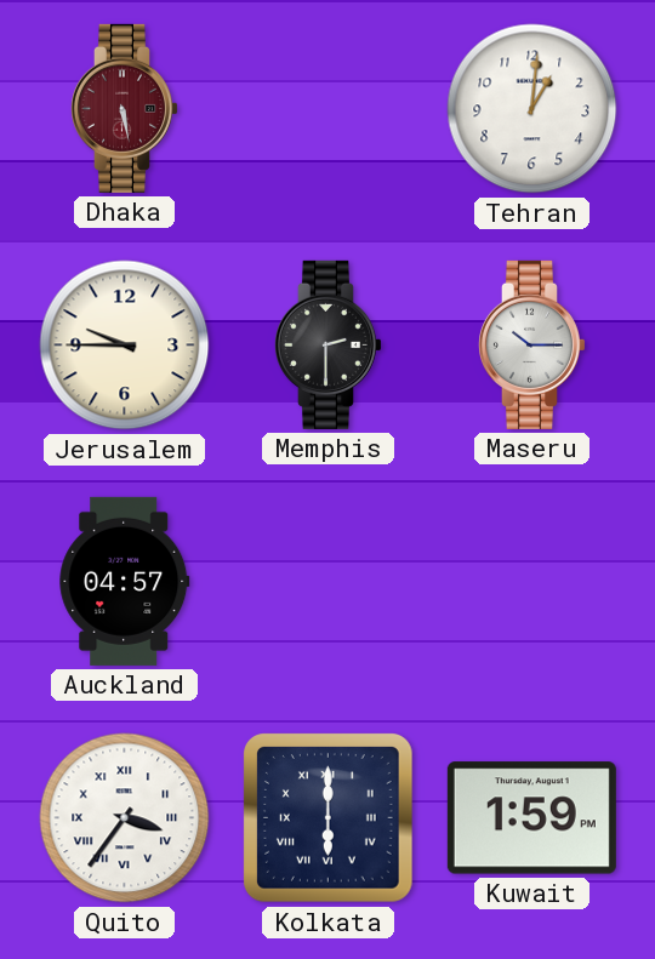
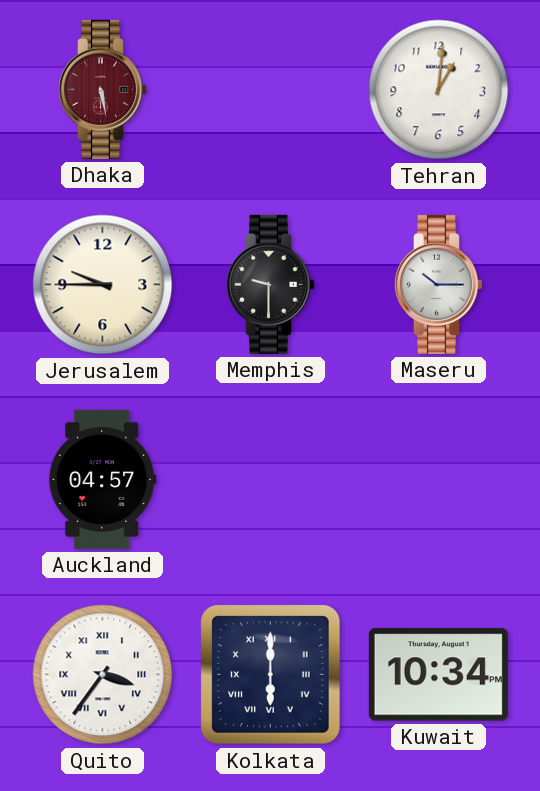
Memphis: 2:30 -> 9:30 (270, 284)
Kuwait: 1:59 -> 10:34 (438, 675)
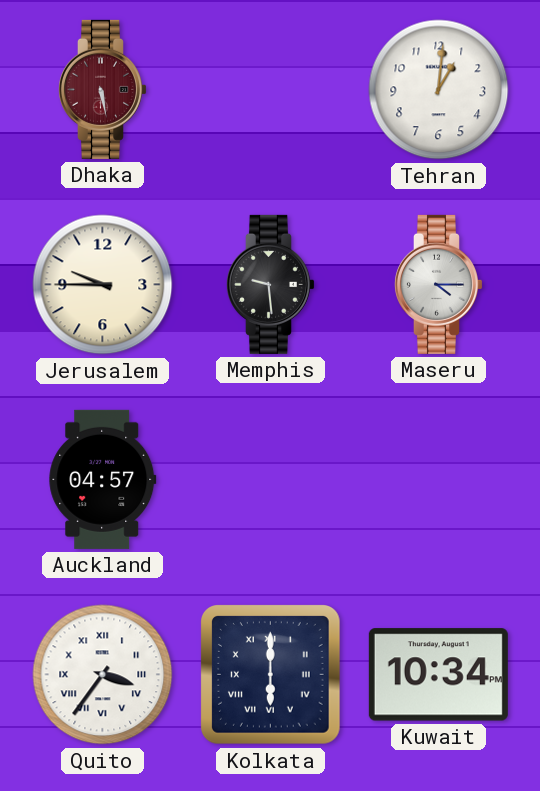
Memphis: 9:30 -> 9:29 (270, 284)
Maseru: 10:15 -> 4:15 (438, 284)
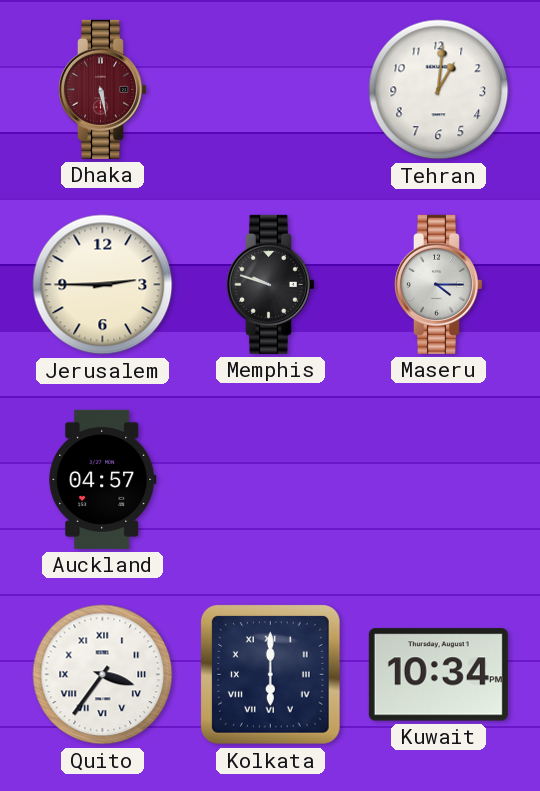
Jerusalem: 9:45 -> 2:45 (103, 285)
Memphis: 9:29 -> 9:48 (270, 284)
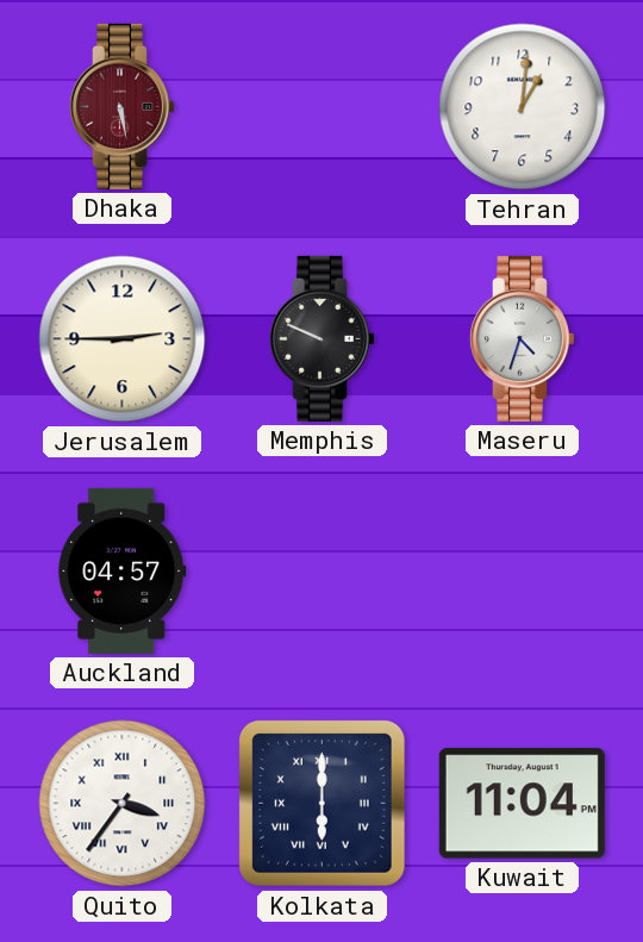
Memphis: 9:48 -> 9:49 (321, 338)
Maseru: 4:15 -> 4:33 (522, 338)
Kuwait: 10:34 -> 11:04 (522, 804)
